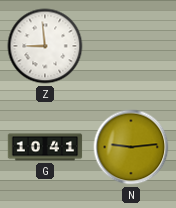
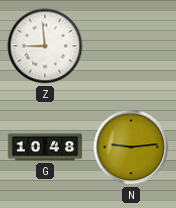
G: 10:41 -> 10:48 (45, 147)
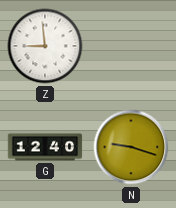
G: 10:48 -> 12:40 (45, 147)
N: 9:14 -> 9:18 (131, 147)
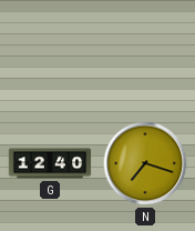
Z: 8:59 -> none (45, 46)
N: 9:18 -> 7:18 (145, 163)
